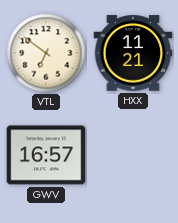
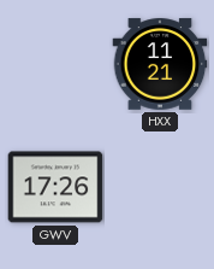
VTL: 6:51 -> none (46, 53)
GWV: 16:57 -> 17:26 (55, 187)
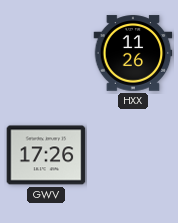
HXX: 11:21 -> 11:26 (133, 53)
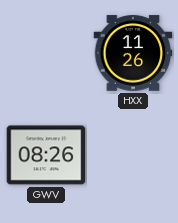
GWV: 17:26 -> 08:26 (46, 155)
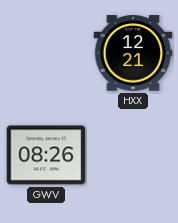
HXX: 11:26 -> 12:21 (133, 53)
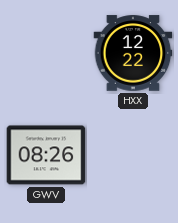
HXX: 12:21 -> 12:22 (133, 53)
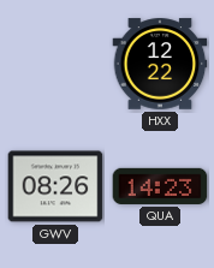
QUA: none -> 14:23 (160, 186)
